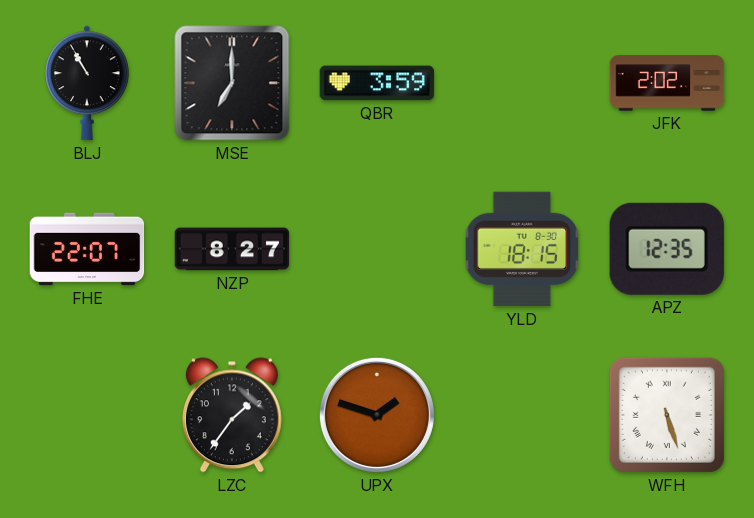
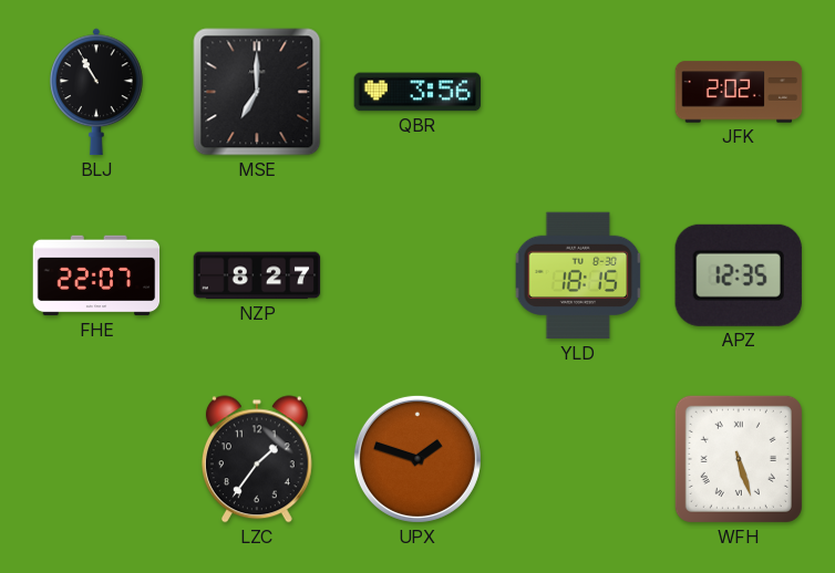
QBR: 3:59 -> 3:56 (417, 92)
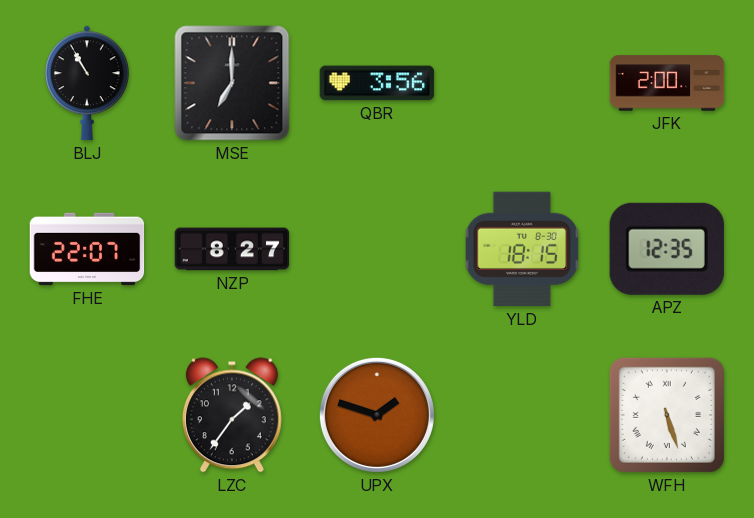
JFK: 2:02 -> 2:00 (667, 83)
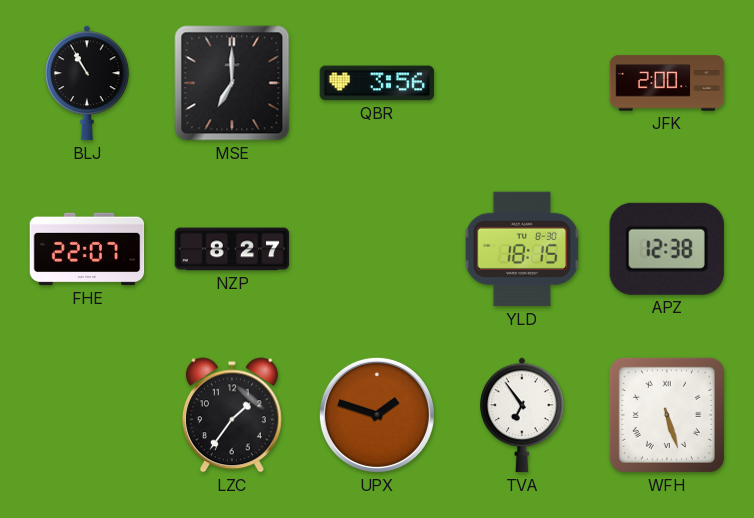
APZ: 12:35 -> 12:38 (667, 249)
TVA: none -> 6:54 (523, 415)
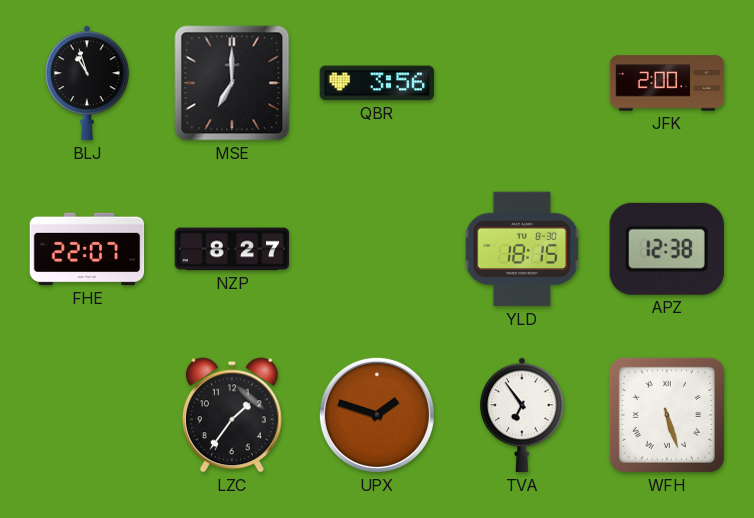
BLJ: 10:55 -> 10:57 (88, 83)
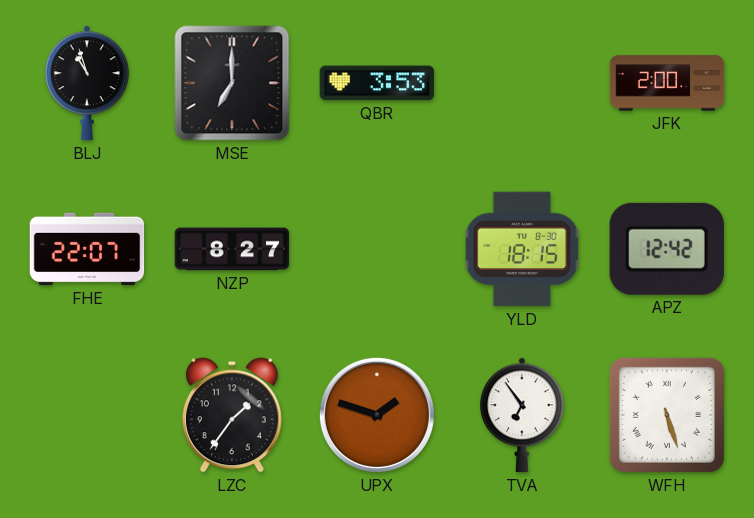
QBR: 3:56 -> 3:53 (377, 83)
APZ: 12:38 -> 12:42 (667, 249)
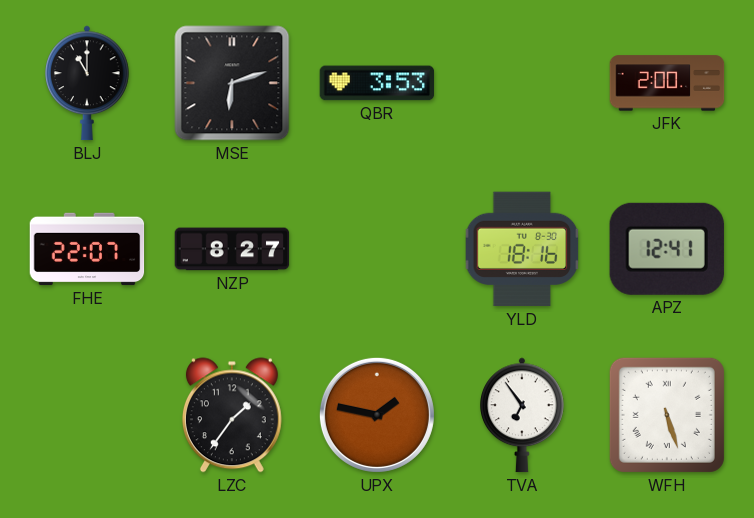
BLJ: 10:57 -> 11:00 (88, 83)
MSE: 7:00 -> 6:12 (232, 83)
YLD: 18:15 -> 18:16 (522, 249)
APZ: 12:42 -> 12:41 (667, 249)
UPX: 1:48 -> 1:47 (377, 415)
